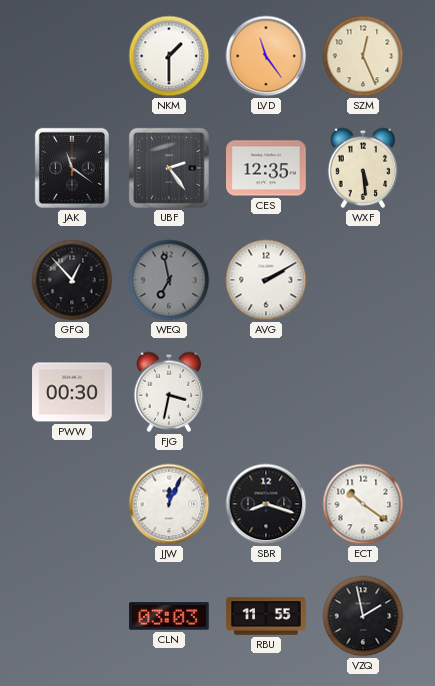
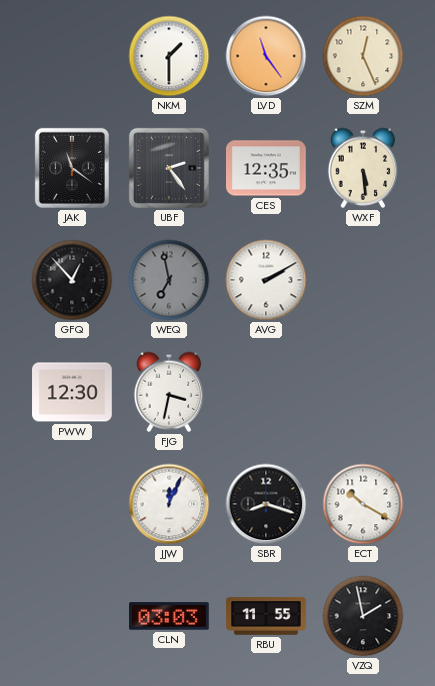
PWW: 00:30 -> 12:30 (72, 392)
ECT: 10:21 -> 10:20 (363, 504)
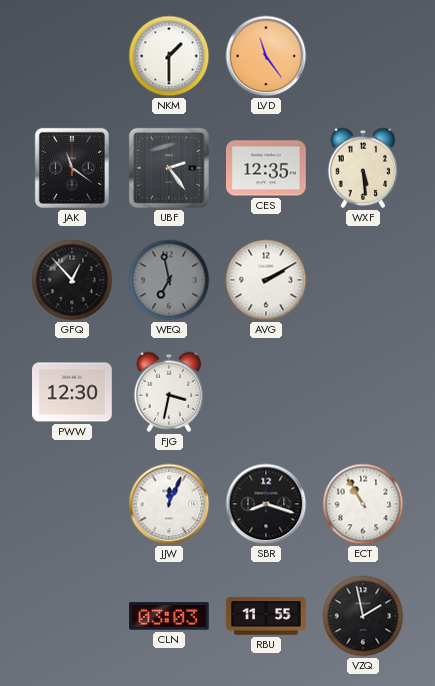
SZM: 12:26 -> none (363, 56)
ECT: 10:20 -> 10:55 (363, 504)
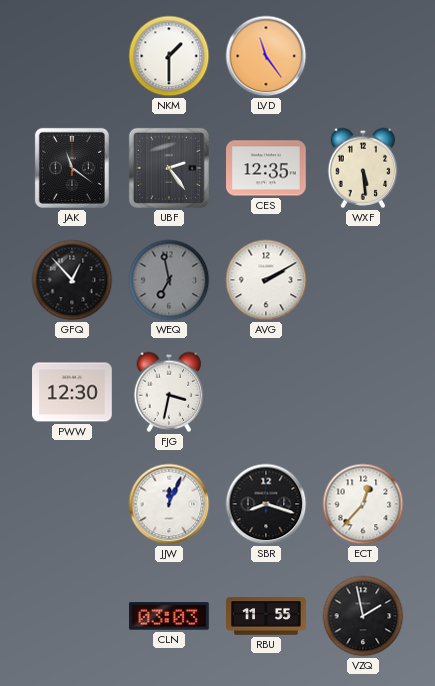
ECT: 10:55 -> 12:37 (363, 504)
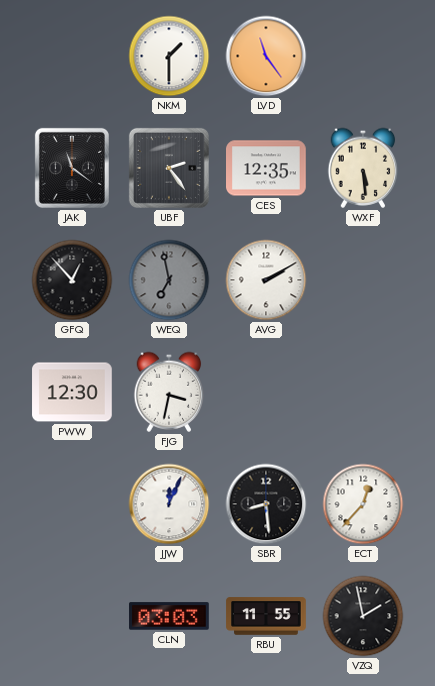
SBR: 8:18 -> 8:29 (266, 504)
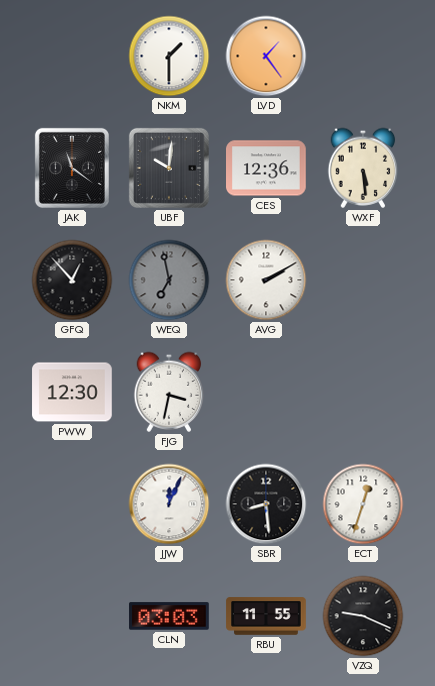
LVD: 11:24 -> 1:24 (266, 56)
UBF: 2:24 -> 10:01 (169, 168)
CES: 12:35 -> 12:36 (266, 168)
ECT: 12:37 -> 12:33 (363, 504)
VZQ: 1:58 -> 9:19 (363, 616)
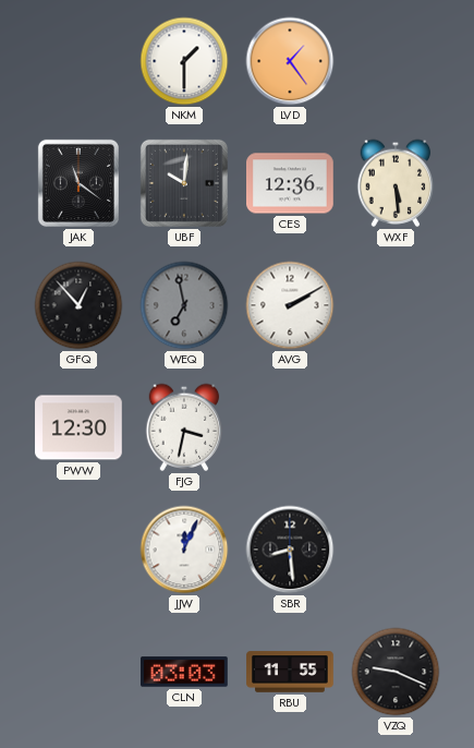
ECT: 12:33 -> none (363, 504)
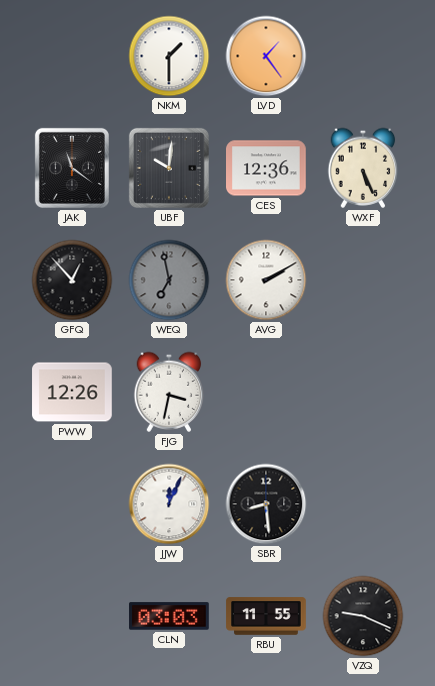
WXF: 5:29 -> 5:26 (363, 168)
PWW: 12:30 -> 12:26 (72, 392)
